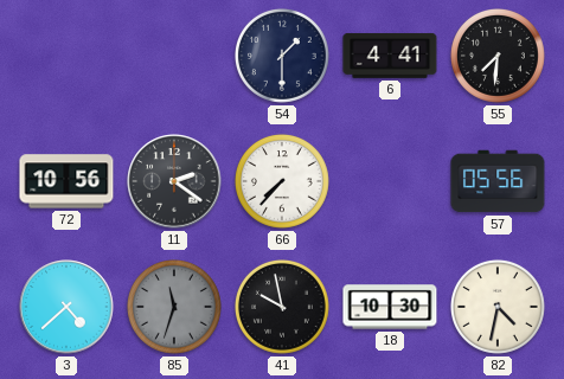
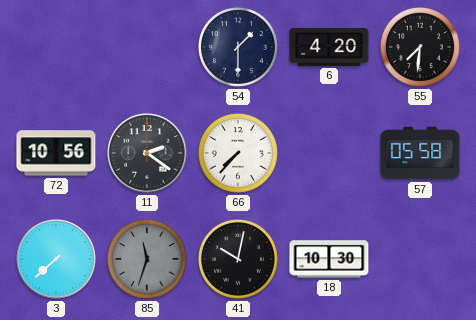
6: 4:41 -> 4:20 (329, 47)
57: 05:56 -> 05:58 (420, 153)
3: 4:38 -> 7:38 (56, 259)
41: 9:58 -> 10:02 (238, 259)
82: 4:32 -> none (498, 307)
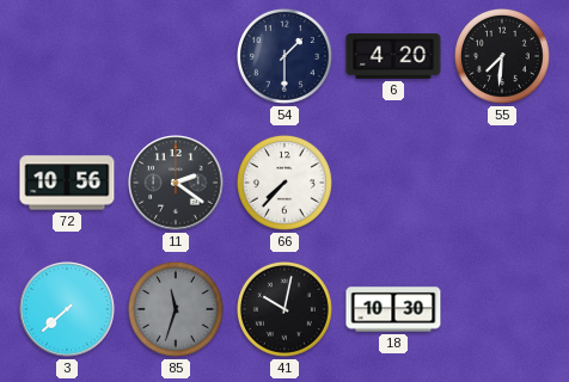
57: 05:58 -> none (420, 153)
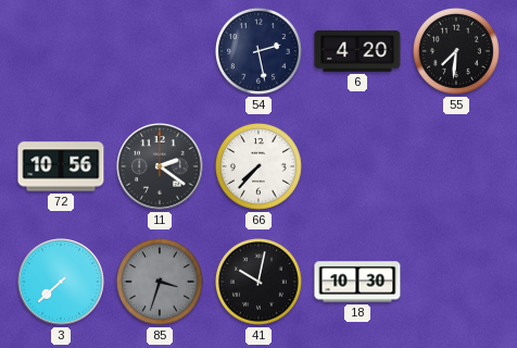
54: 1:30 -> 2:28 (258, 51)
85: 11:33 -> 3:33 (160, 282)
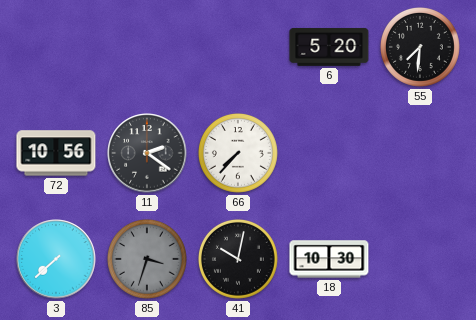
54: 2:28 -> none (258, 51)
6: 4:20 -> 5:20 (329, 47)
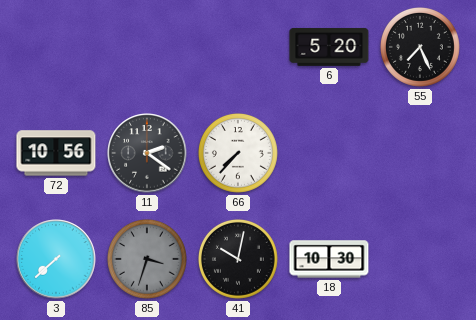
55: 7:31 -> 7:26 (420, 47)
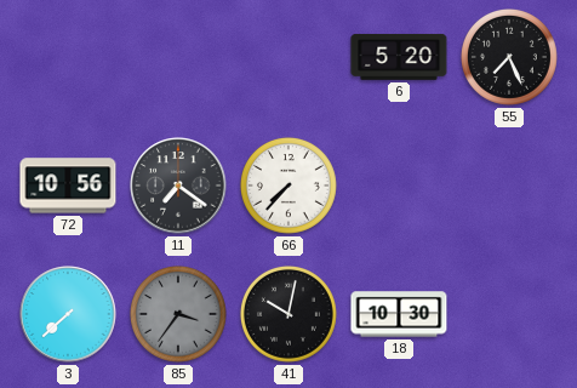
11: 2:21 -> 7:21 (178, 186)
85: 3:33 -> 3:36 (178, 314)
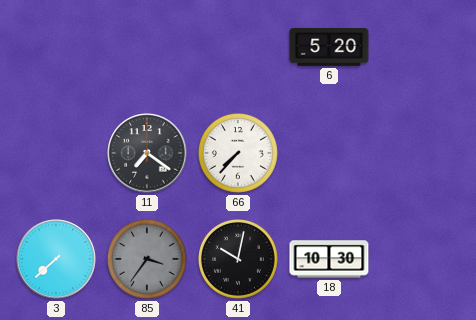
55: 7:26 -> none (509, 57)
72: 10:56 -> none (68, 186)
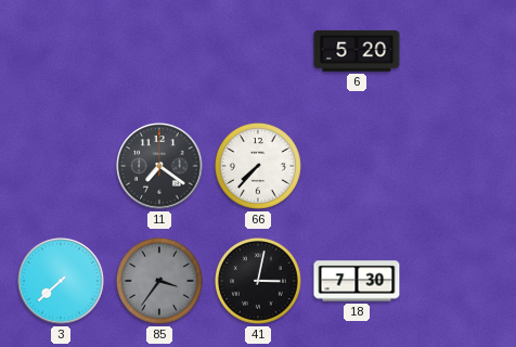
41: 10:02 -> 3:02 (258, 281)
18: 10:30 -> 7:30 (357, 281)
